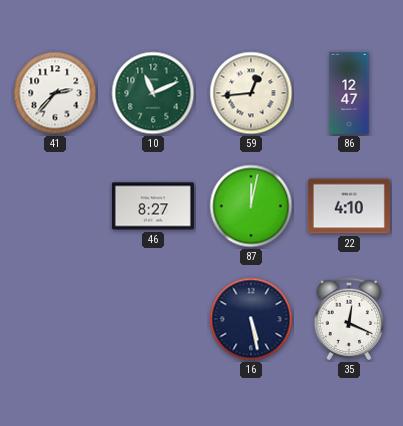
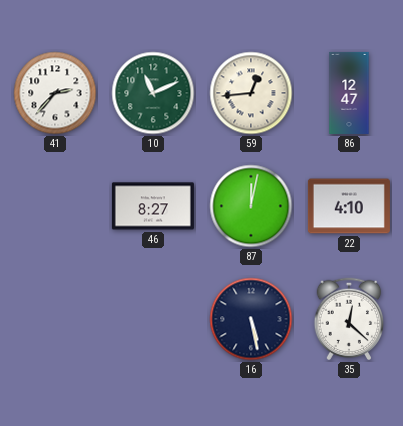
35: 12:19 -> 12:22 (349, 319)
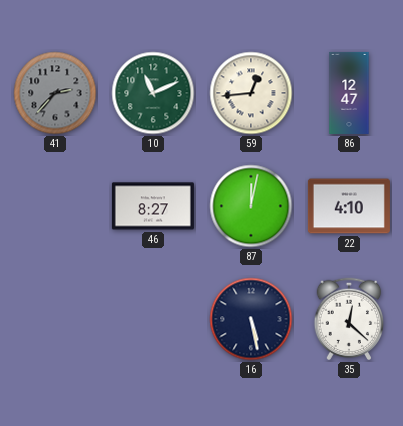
41 dial: white -> grey (55, 93)
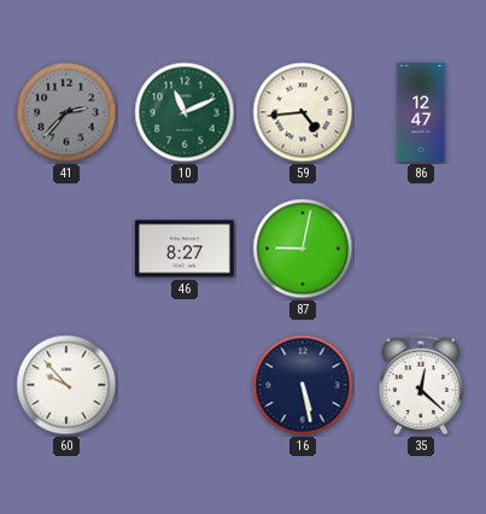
59: 12:44 -> 4:44 (303, 112)
87: 12:02 -> 9:02 (303, 249)
22: 4:10 -> none (349, 206)
60: none -> 9:53 (66, 385)
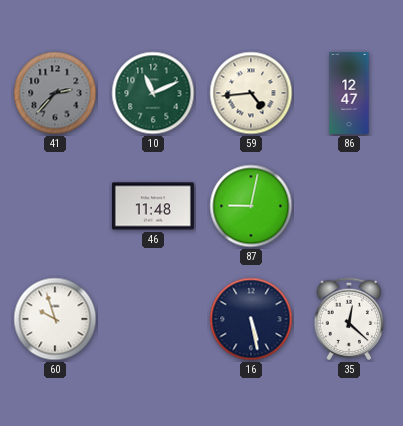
46: 8:27 -> 11:48 (153, 206)
60: 9:53 -> 9:57 (55, 319)
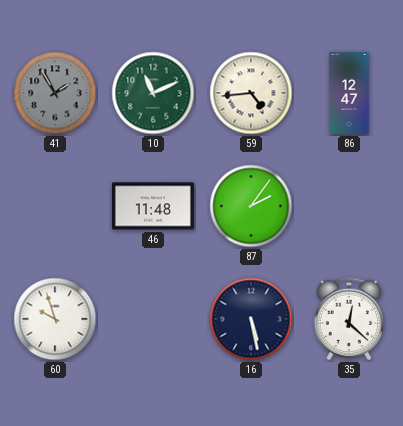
41: 2:37 -> 1:55 (55, 93)
87: 9:02 -> 2:06 (251, 206)
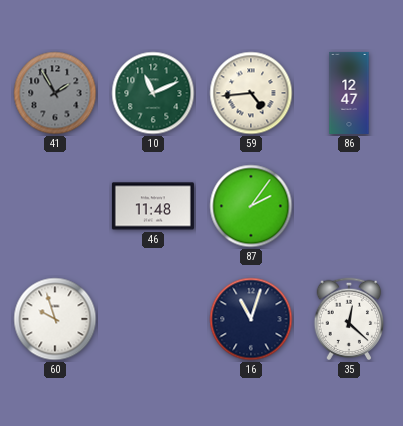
16: 5:28 -> 11:03 (251, 319)
